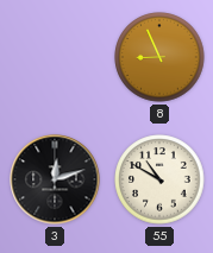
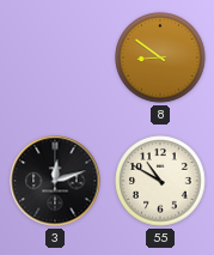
8: 8:56 -> 8:51 (160, 57)
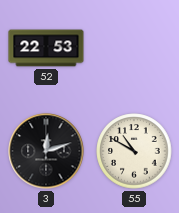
52: none -> 22:53 (46, 48)
8: 8:51 -> none (160, 57)
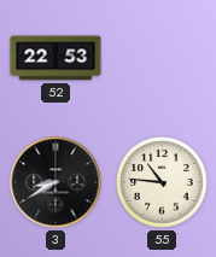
3: 12:12 -> 8:40 (56, 182)
55: 10:50 -> 10:46 (162, 182)
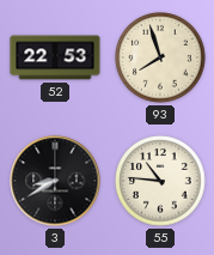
93: none -> 7:57 (160, 57)
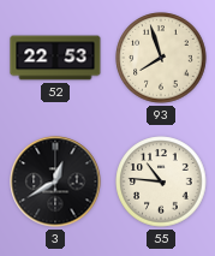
3: 8:40 -> 12:40 (55, 181)
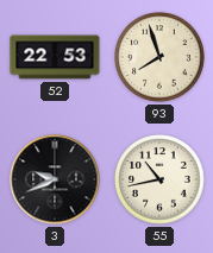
3: 12:40 -> 9:41 (55, 179)
55: 10:46 -> 10:43 (159, 179)
